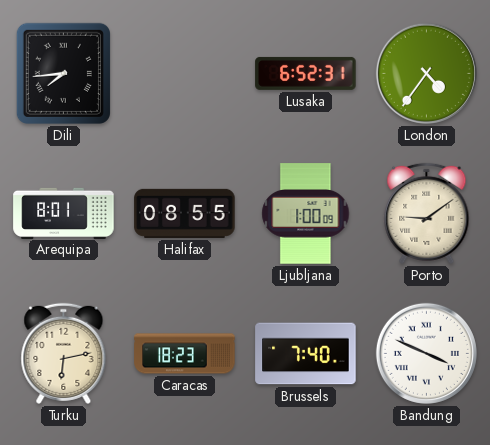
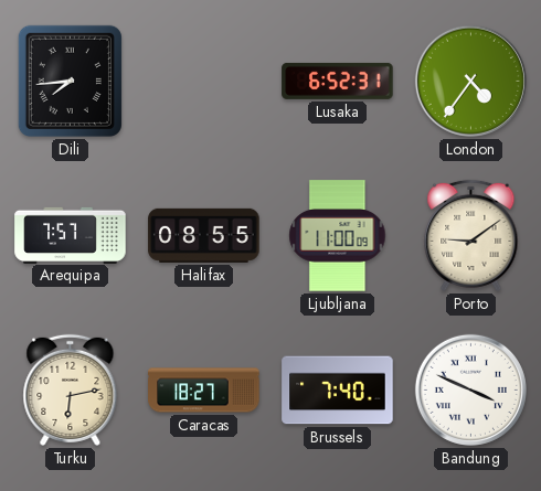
Arequipa: 8:01 -> 7:57 (71, 235)
Ljubljana: 1:00 -> 11:00 (338, 236)
Caracas: 18:23 -> 18:27 (204, 391)
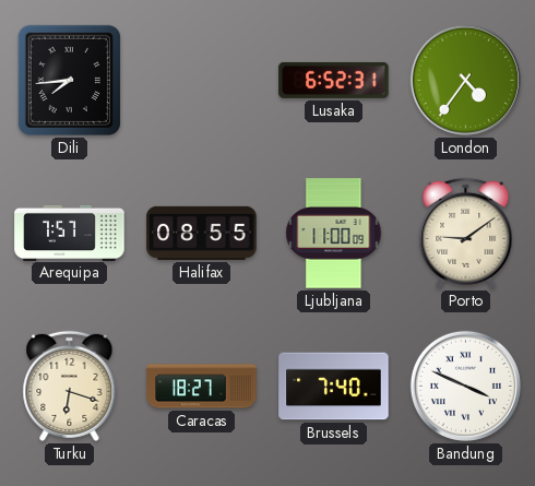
Turku: 6:13 -> 6:18 (70, 386)
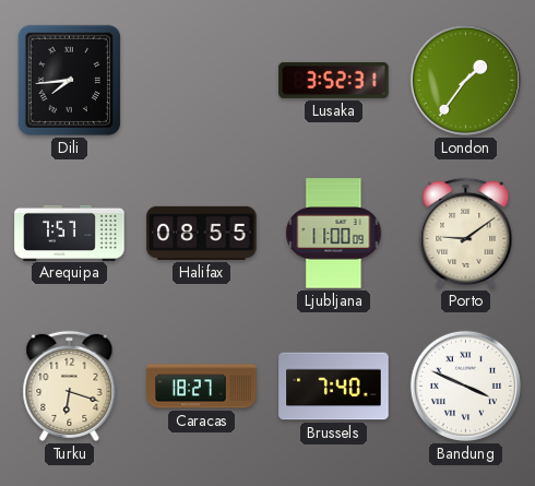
Lusaka: 6:52 -> 3:52 (334, 80)
London: 4:36 -> 1:36 (465, 80)
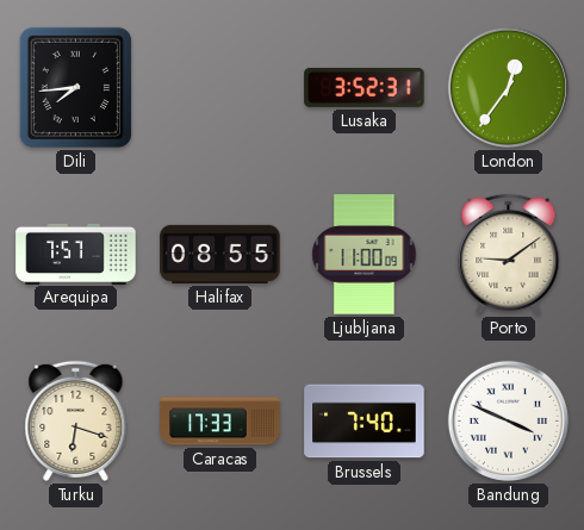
London: 1:36 -> 12:36 (508, 87)
Caracas: 18:27 -> 17:33 (220, 422)
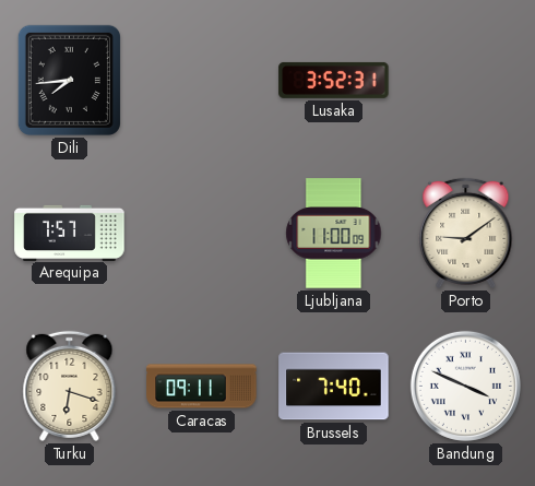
London: 12:36 -> none (508, 87)
Halifax: 08:55 -> none (220, 254)
Caracas: 17:33 -> 09:11 (202, 387)
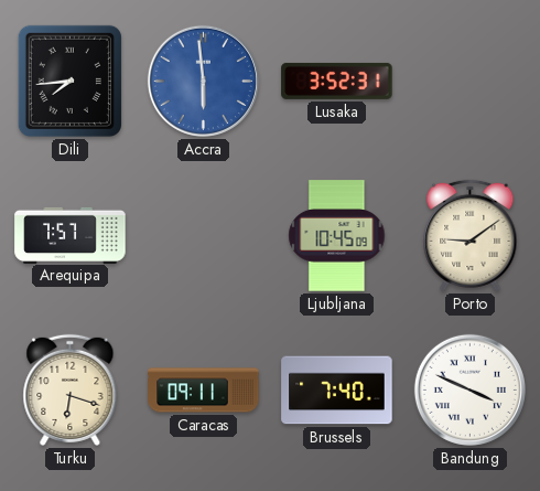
Accra: none -> 5:59 (203, 81)
Ljubljana: 11:00 -> 10:45 (337, 236)
